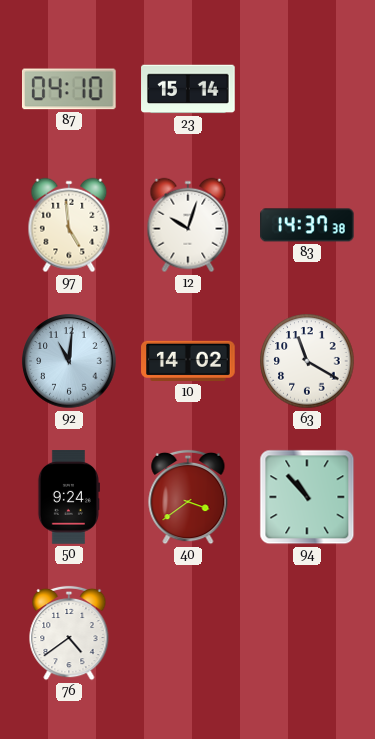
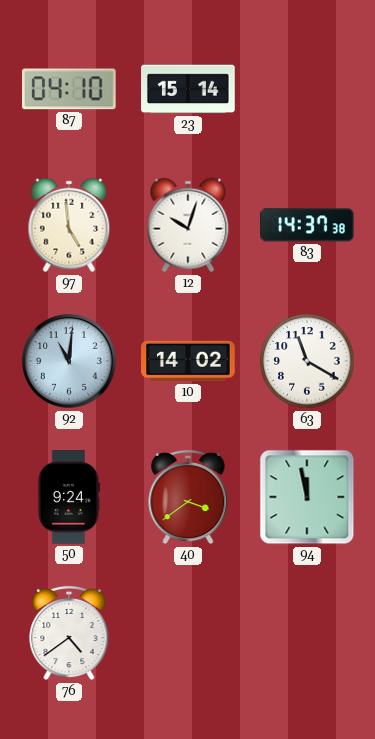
94: 10:53 -> 11:58 (307, 497)
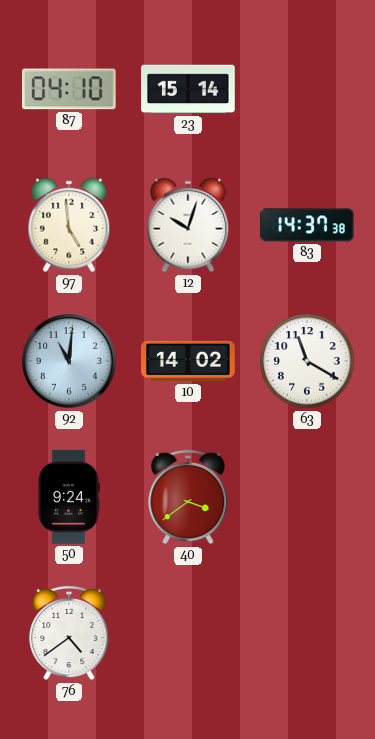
94: 11:58 -> none (307, 497)
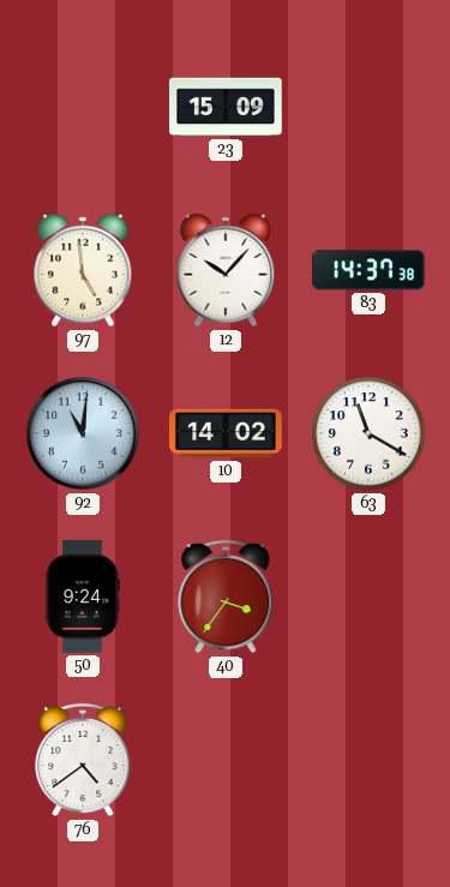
87: 04:10 -> none (70, 89)
23: 15:14 -> 15:09 (226, 107)
12: 10:03 -> 10:07 (226, 270)
40: 3:39 -> 3:36 (226, 597)
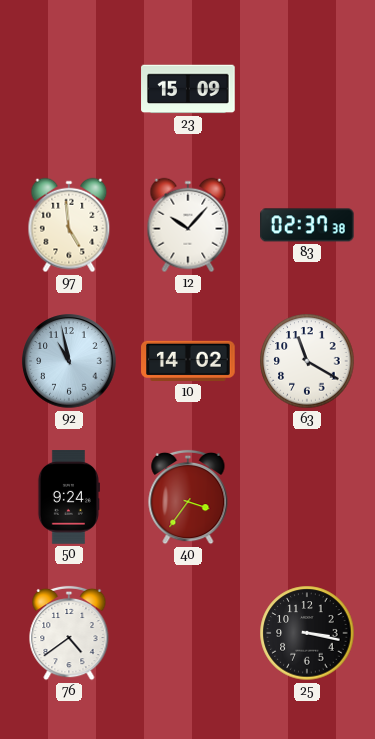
83: 14:37 -> 02:37 (308, 225)
92: 11:01 -> 10:58 (69, 361)
25: none -> 3:17 (307, 633)
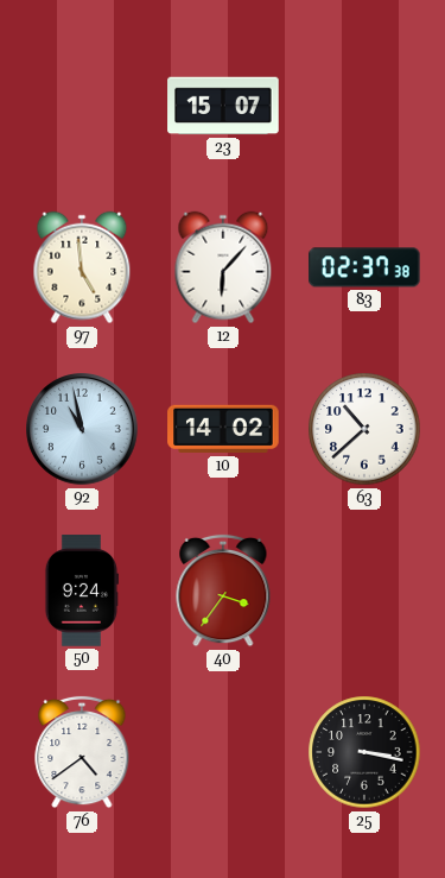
23: 15:09 -> 15:07 (223, 106)
12: 10:07 -> 6:07 (223, 267)
63: 11:20 -> 10:38 (364, 429)
